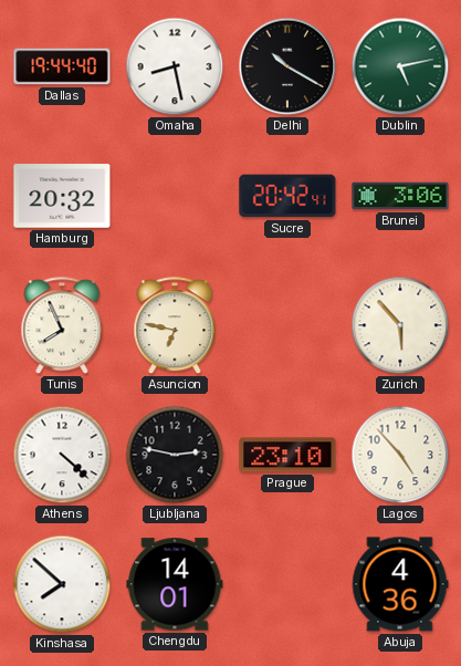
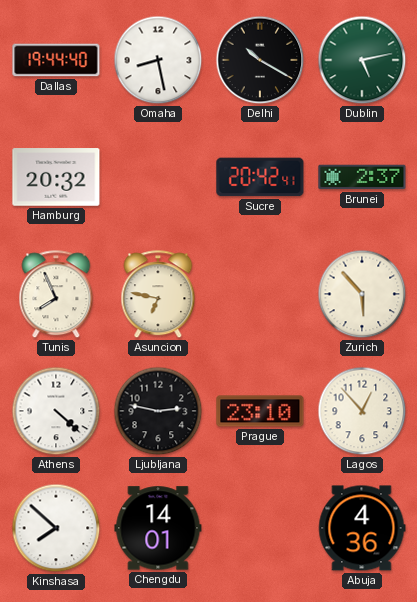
Brunei: 3:06 -> 2:37 (362, 177)
Lagos: 4:53 -> 12:53 (362, 411)
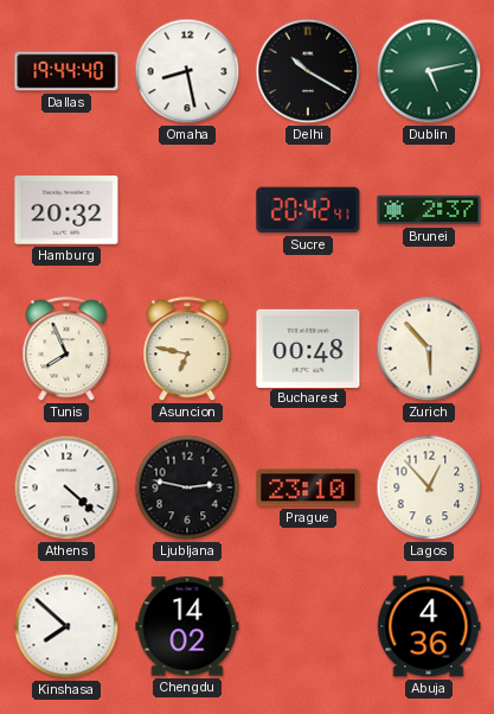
Bucharest: none -> 00:48 (308, 348)
Chengdu: 14:01 -> 14:02 (187, 626)
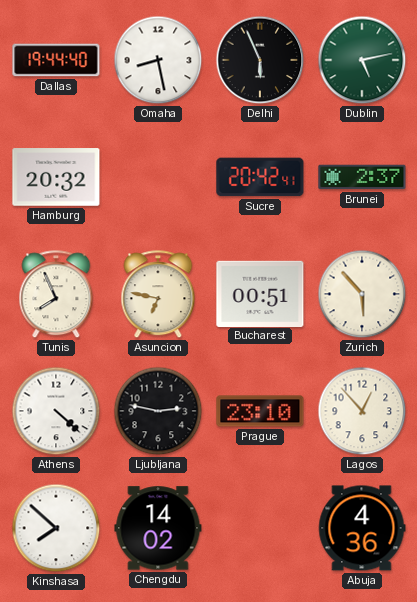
Delhi: 10:20 -> 5:56 (260, 60)
Bucharest: 00:48 -> 00:51 (260, 293)
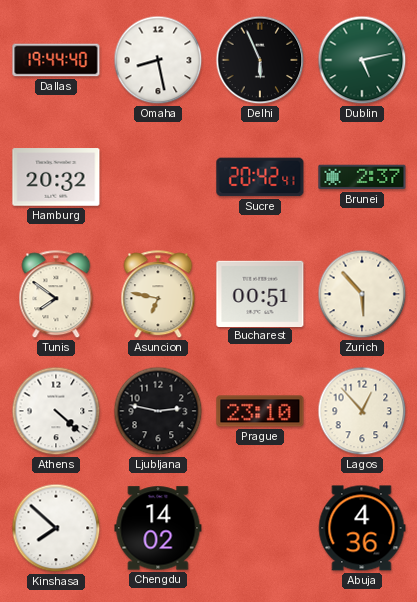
Tunis: 7:56 -> 7:51 (56, 295)
